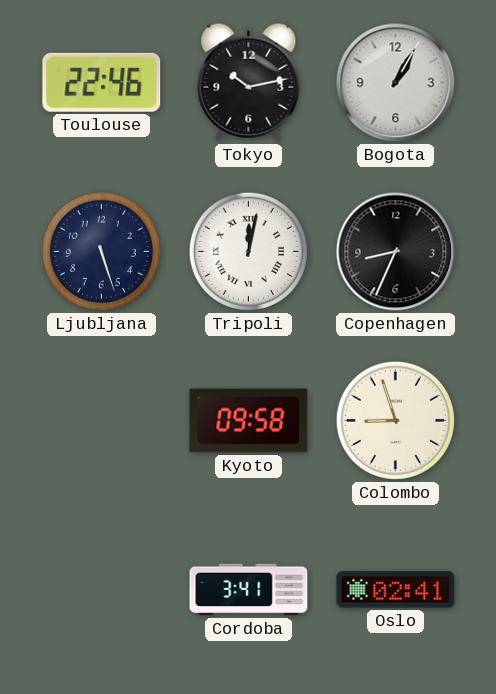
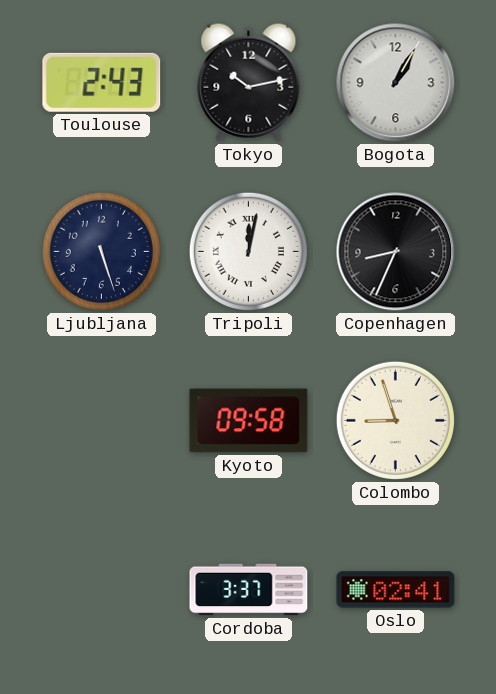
Toulouse: 22:46 -> 2:43 (102, 82)
Cordoba: 3:41 -> 3:37 (249, 590)
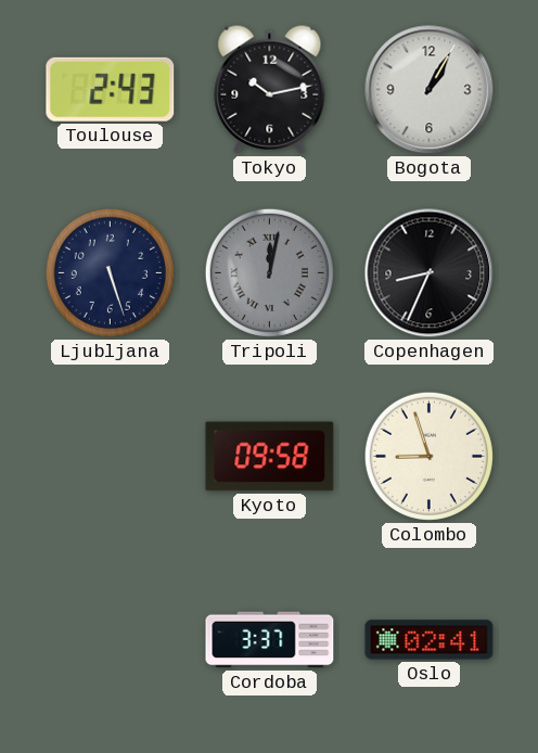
Tripoli dial: white -> grey (269, 272)
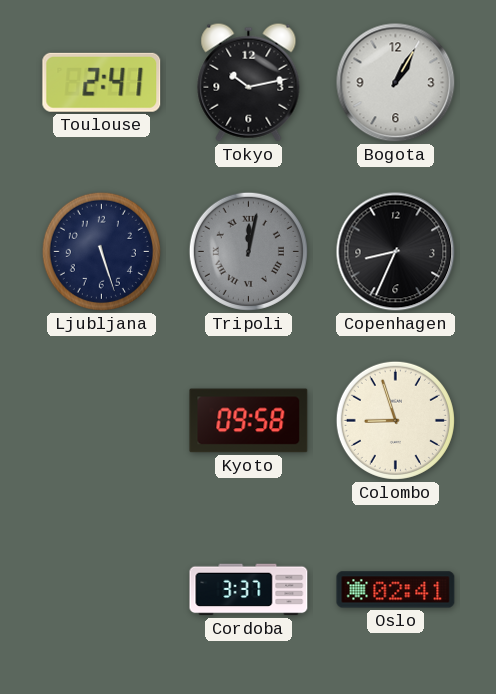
Toulouse: 2:43 -> 2:41 (102, 82)
